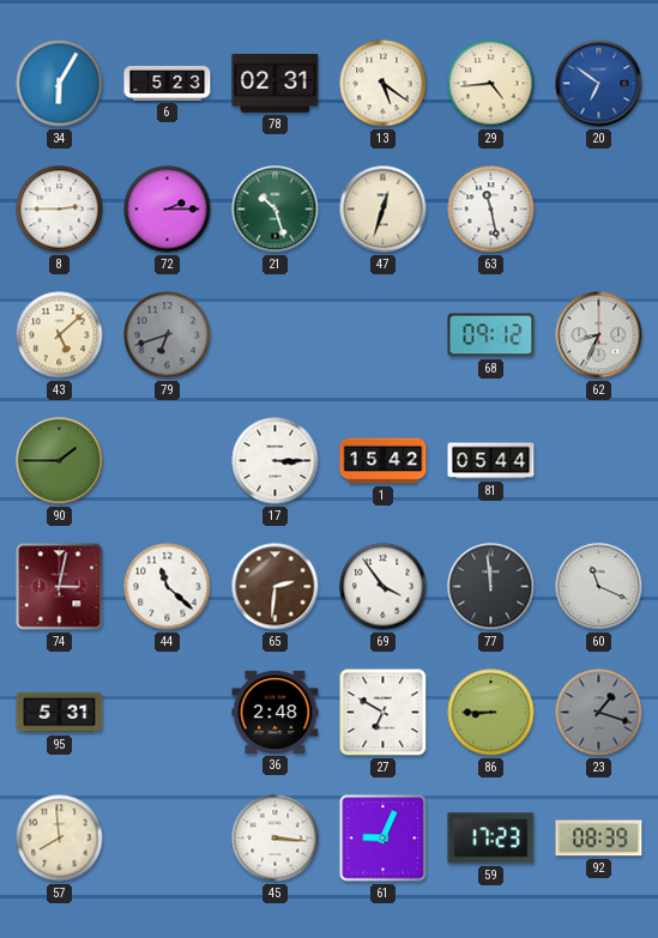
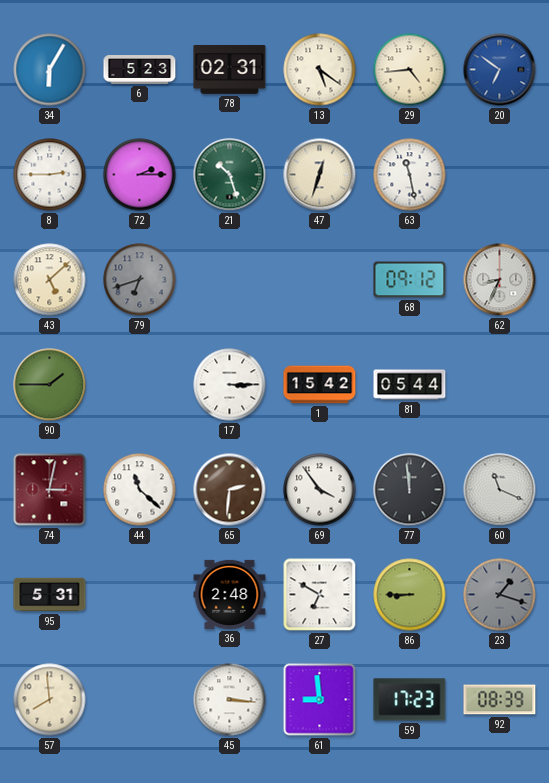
61: 9:04 -> 8:59 (320, 700)
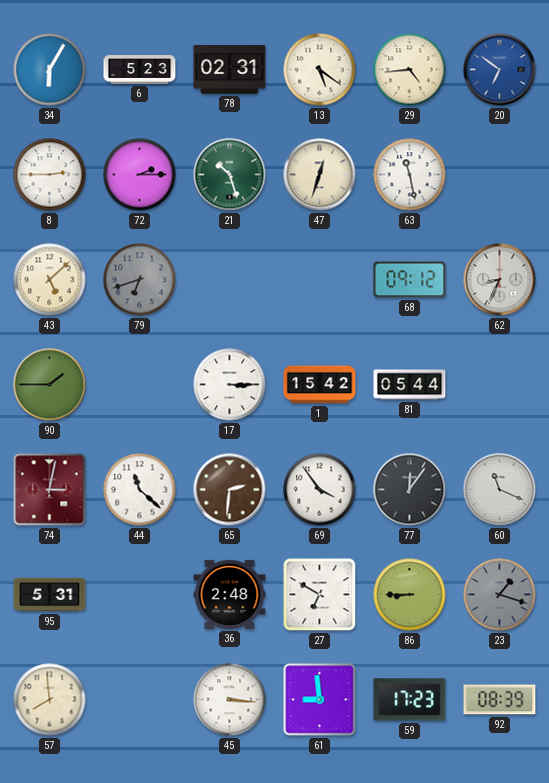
77: 11:59 -> 12:06 (410, 490)
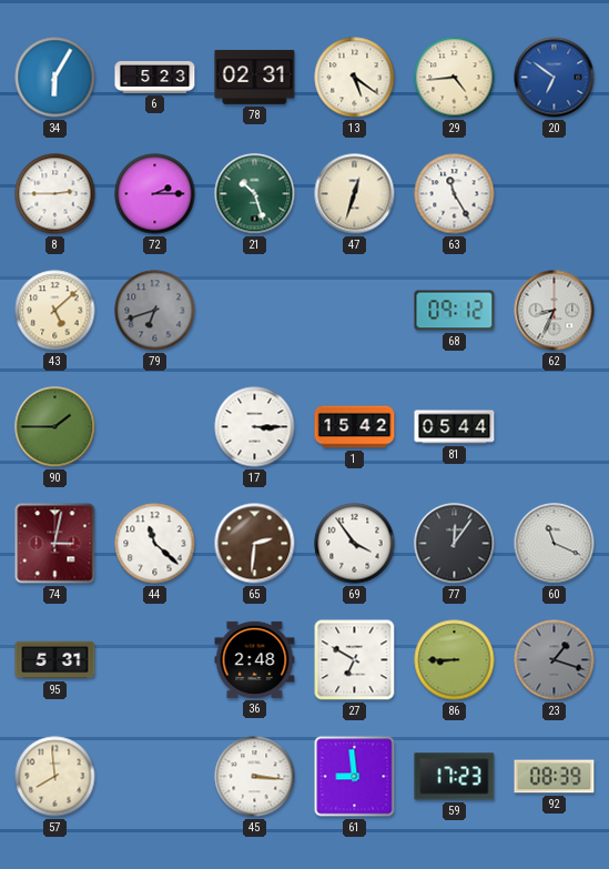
63: 11:28 -> 11:25 (455, 194)
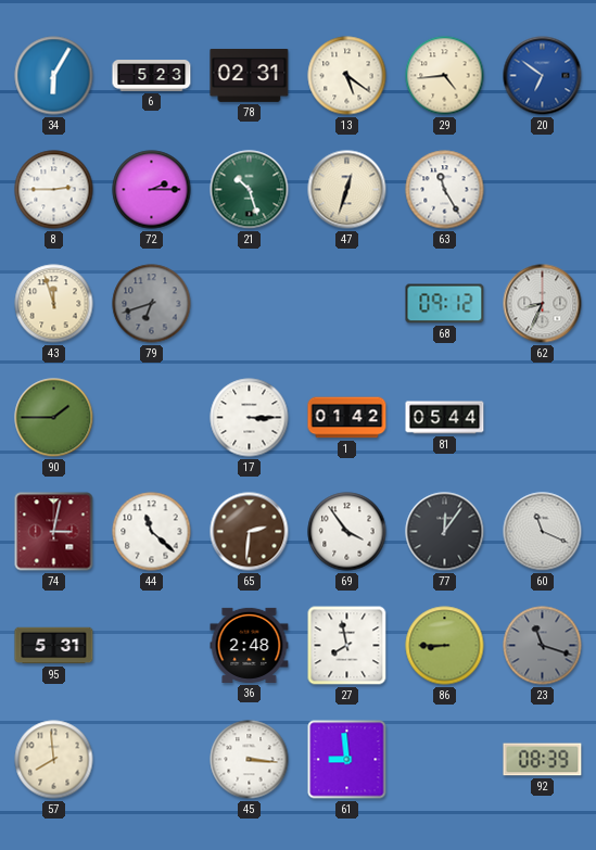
43: 5:08 -> 11:57 (54, 304)
1: 15:42 -> 01:42 (347, 418)
27: 6:50 -> 7:58 (347, 646)
23: 1:18 -> 11:18 (543, 646)
59: 17:23 -> none (455, 777)
